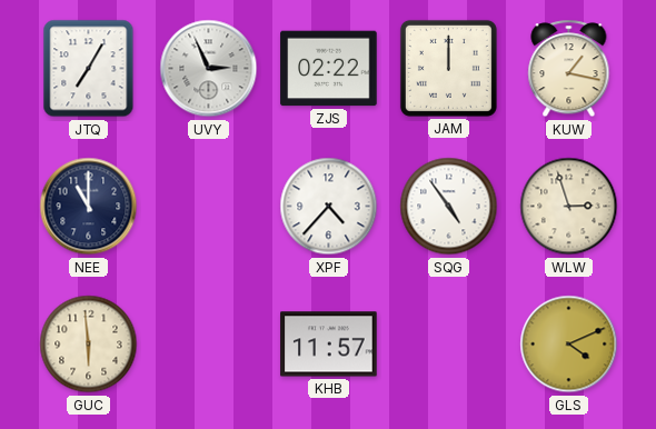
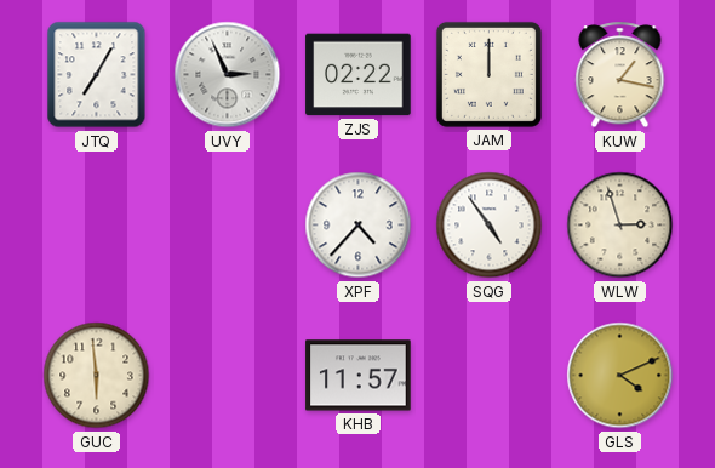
NEE: 11:00 -> none (89, 207)
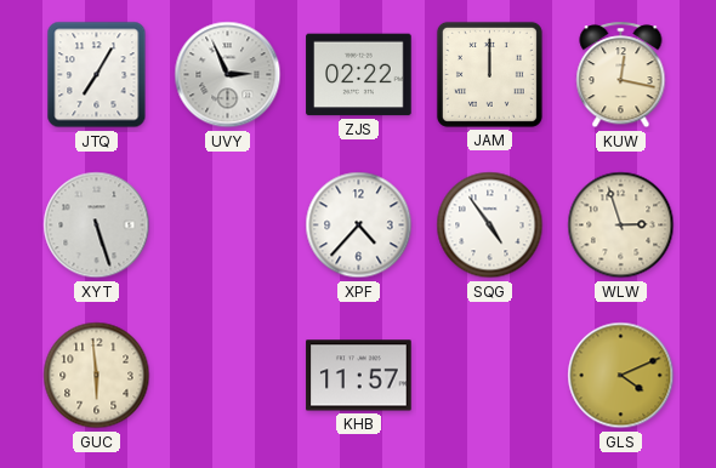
KUW: 1:17 -> 12:17 (621, 75)
XYT: none -> 5:27 (97, 226)
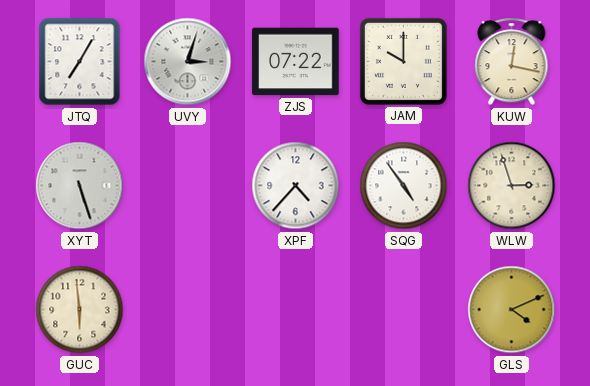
UVY: 2:56 -> 3:03 (188, 62)
ZJS: 02:22 -> 07:22 (296, 62)
JAM: 12:00 -> 10:00 (403, 61)
KHB: 11:57 -> none (359, 376)
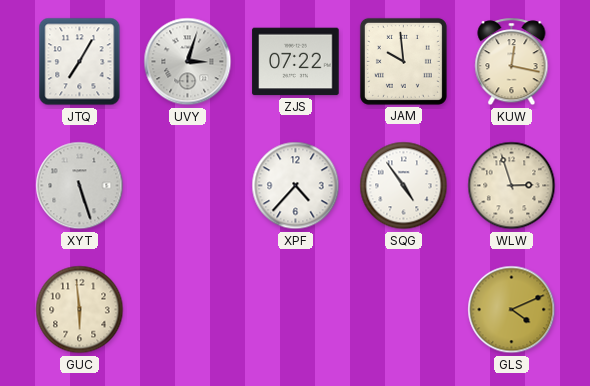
JAM: 10:00 -> 9:59 (403, 61)
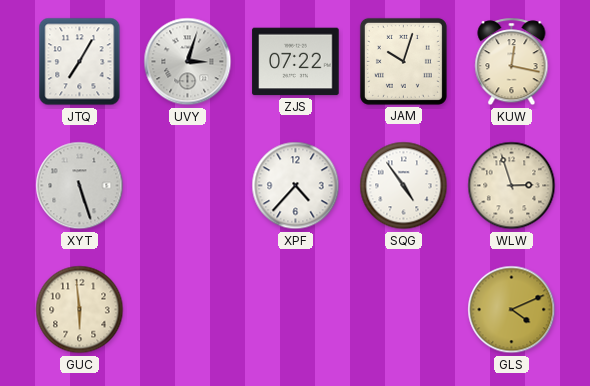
JAM: 9:59 -> 10:03 (403, 61)
